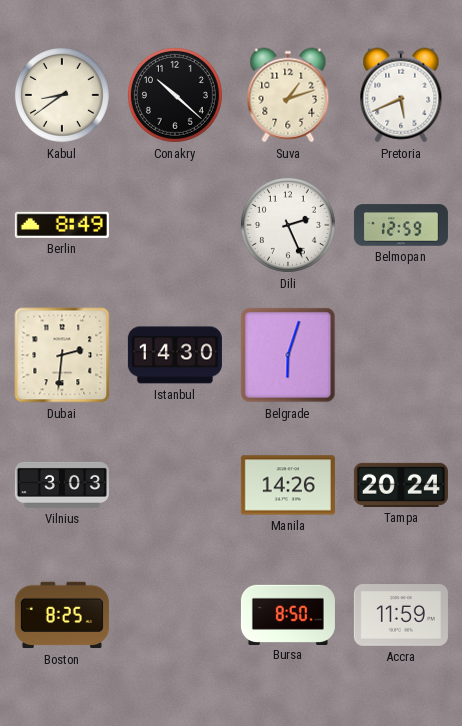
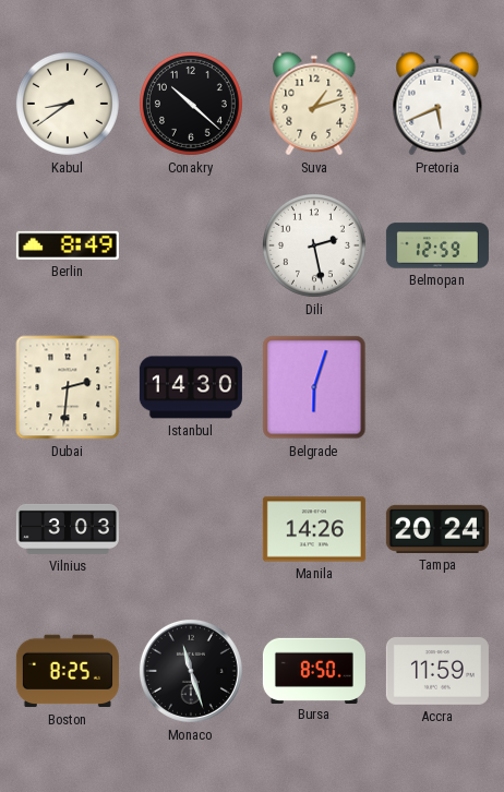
Dili: 2:26 -> 2:28 (314, 245)
Monaco: none -> 11:27 (191, 671)
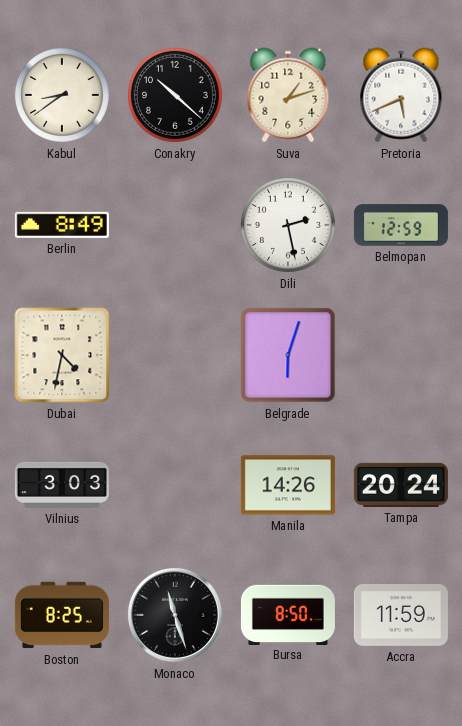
Dubai: 2:31 -> 4:32 (62, 355)
Istanbul: 14:30 -> none (191, 387)
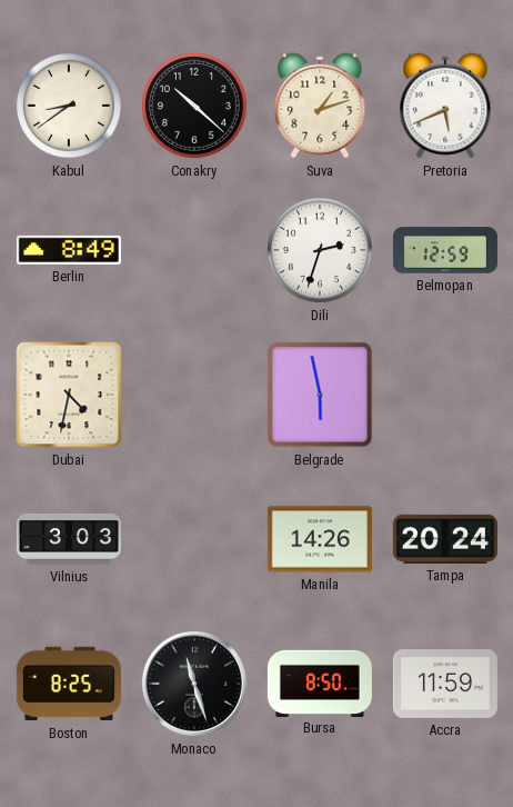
Dili: 2:28 -> 2:33 (320, 250)
Belgrade: 6:03 -> 5:58 (320, 395)
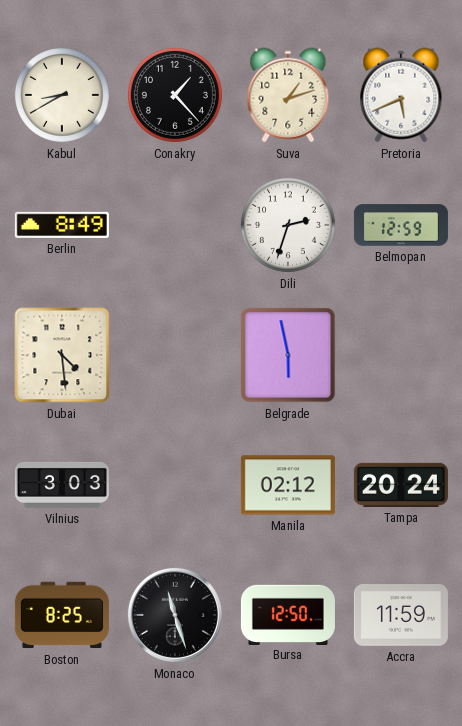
Kabul: 8:39 -> 8:40 (62, 95)
Conakry: 10:22 -> 1:23 (175, 95)
Dubai: 4:32 -> 4:29 (62, 355)
Manila: 14:26 -> 02:12 (288, 485)
Bursa: 8:50 -> 12:50 (288, 614)
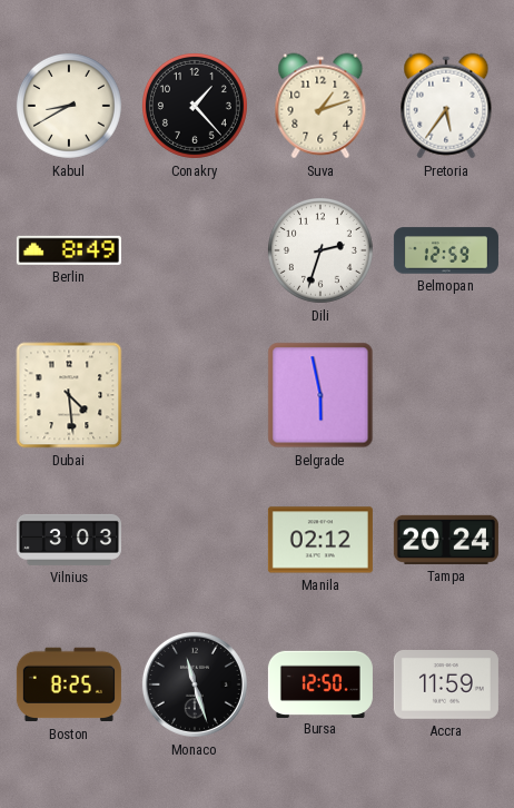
Pretoria: 5:41 -> 5:36 (446, 106)
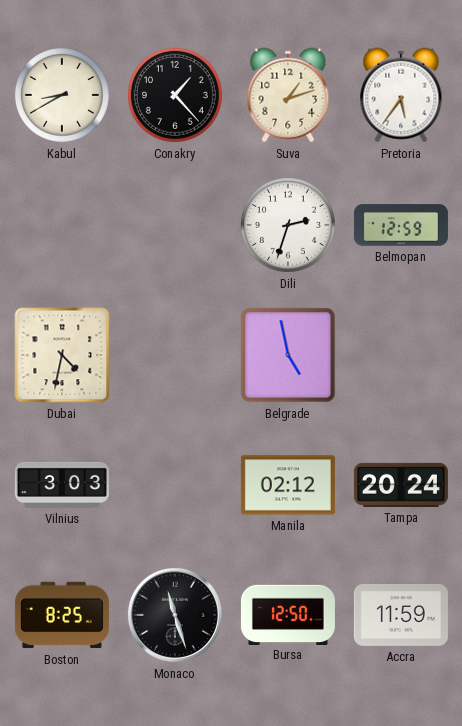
Berlin: 8:49 -> none (69, 250)
Dubai: 4:29 -> 4:32 (62, 355)
Belgrade: 5:58 -> 4:58 (288, 355)
